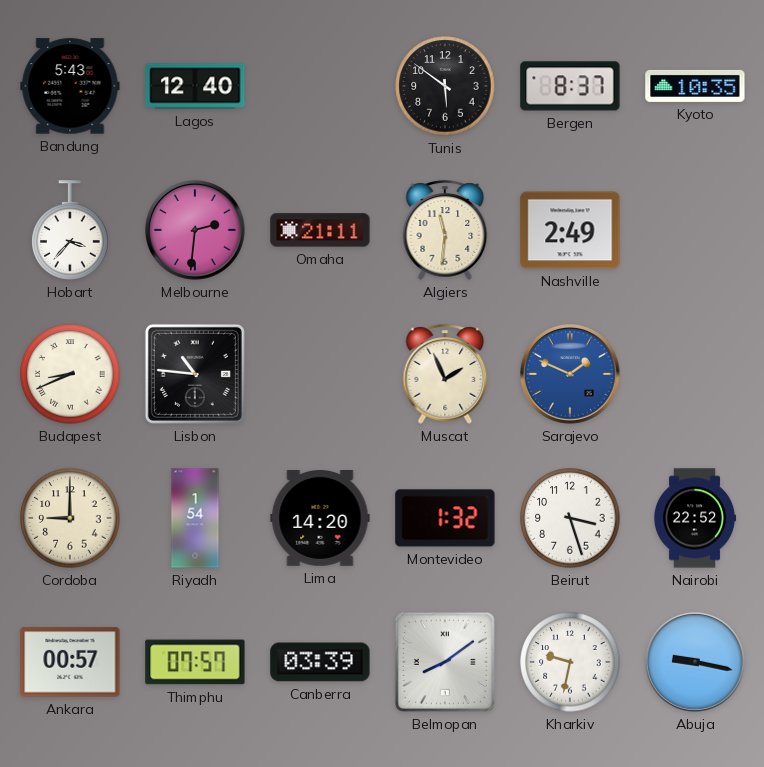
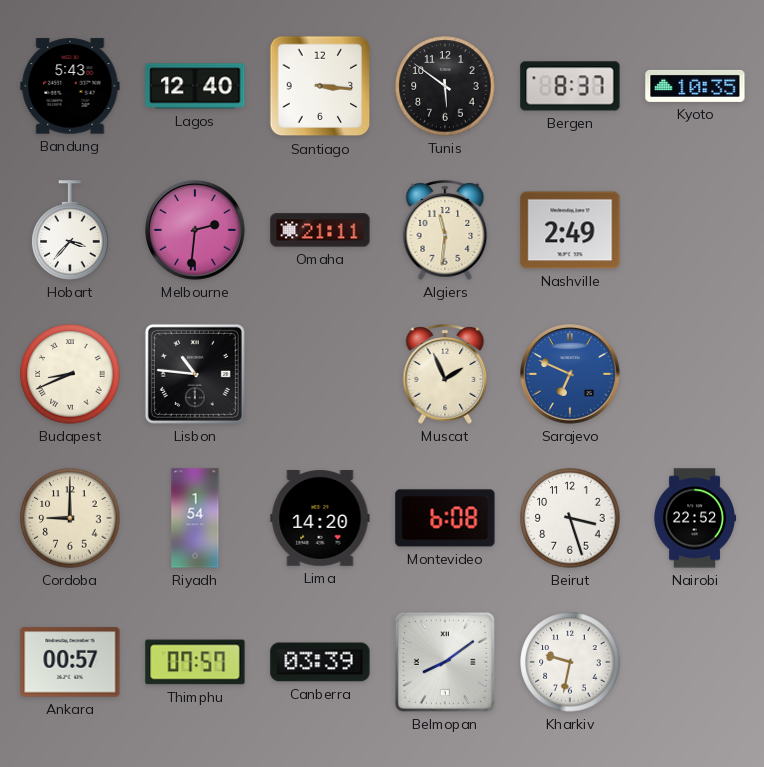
Santiago: none -> 3:16 (320, 86)
Sarajevo: 1:49 -> 6:49 (571, 375)
Montevideo: 1:32 -> 6:08 (445, 518)
Abuja: 9:17 -> none (696, 663)
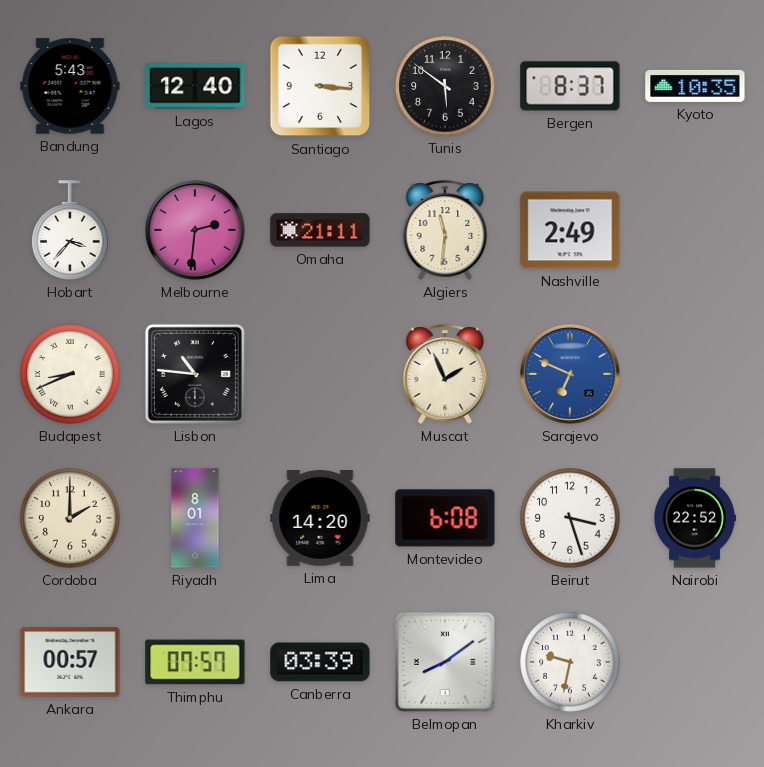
Cordoba: 9:00 -> 2:00 (70, 518)
Riyadh: 1:54 -> 8:01 (195, 518)
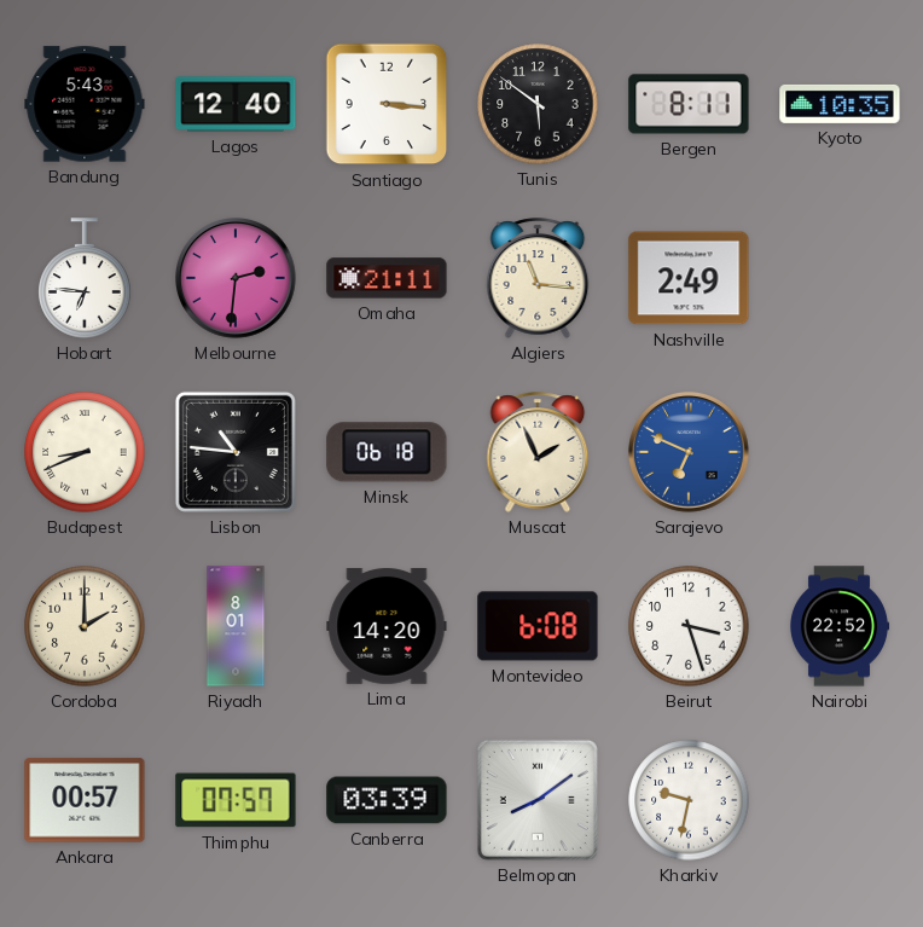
Bergen: 8:37 -> 8:11 (689, 104)
Hobart: 3:37 -> 6:46 (85, 278)
Algiers: 11:31 -> 11:16 (538, 278)
Minsk: none -> 06:18 (387, 452)
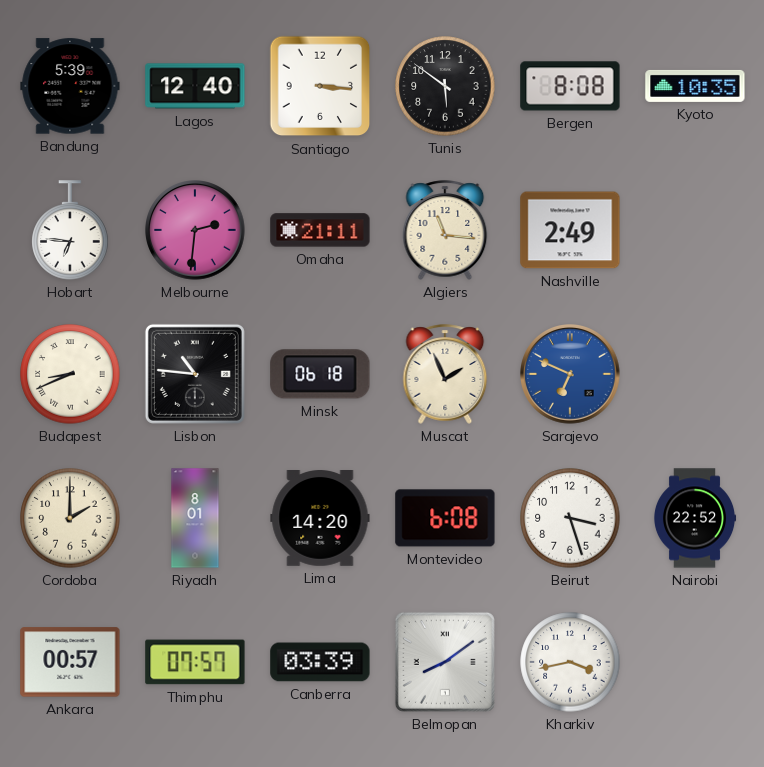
Bandung: 5:43 -> 5:39 (70, 86)
Bergen: 8:11 -> 8:08 (570, 86)
Kharkiv: 9:32 -> 3:43 (570, 662)
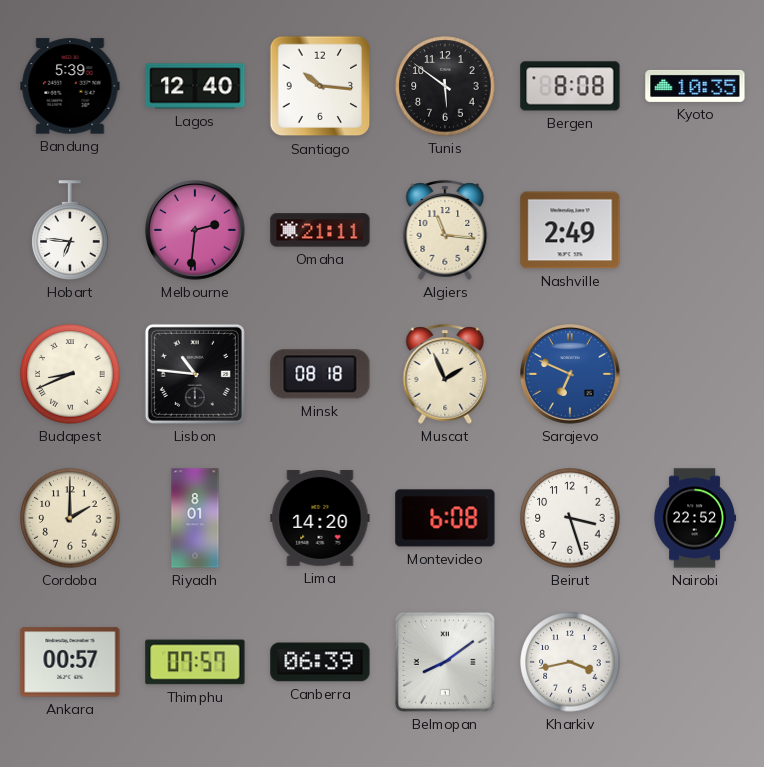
Santiago: 3:16 -> 10:16 (320, 86)
Minsk: 06:18 -> 08:18 (320, 374)
Canberra: 03:39 -> 06:39 (320, 662)
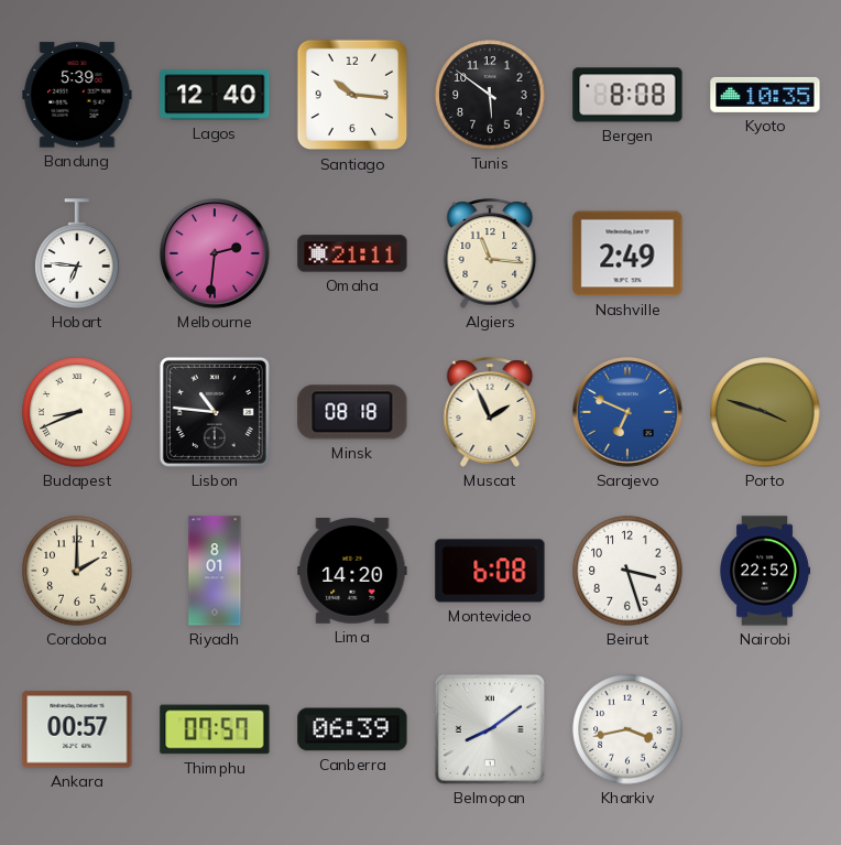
Porto: none -> 3:48 (765, 412)
